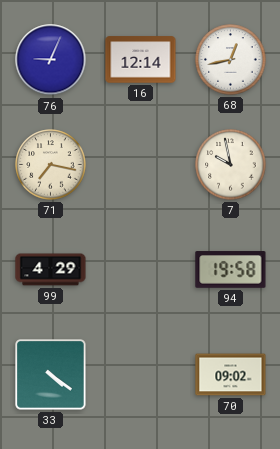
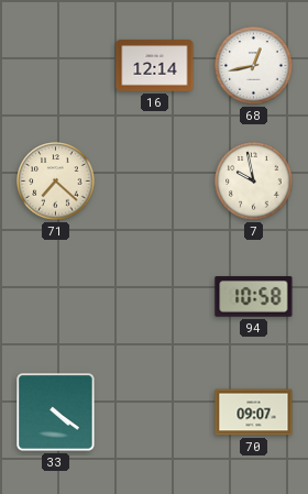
76: 9:04 -> none (51, 60)
71: 7:17 -> 7:22 (56, 182)
99: 4:29 -> none (51, 270)
94: 19:58 -> 10:58 (254, 297)
70: 09:02 -> 09:07 (254, 413)
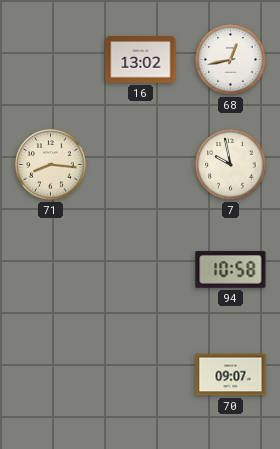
16: 12:14 -> 13:02 (141, 60)
71: 7:22 -> 8:16 (51, 165)
33: 4:21 -> none (56, 413)
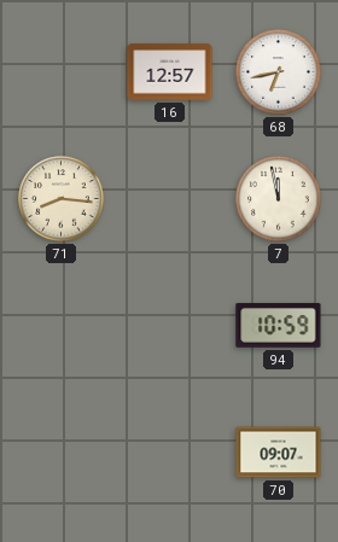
16: 13:02 -> 12:57 (170, 72)
68: 12:43 -> 6:43 (279, 72)
7: 9:58 -> 11:58 (279, 199)
94: 10:58 -> 10:59 (279, 326)
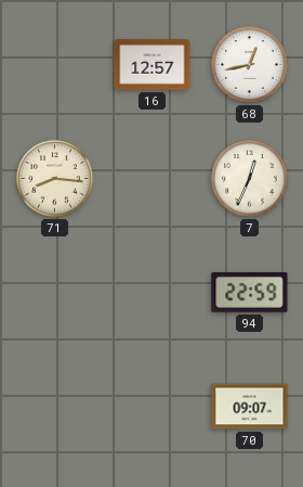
68: 6:43 -> 12:43 (250, 65)
7: 11:58 -> 12:34 (250, 179)
94: 10:59 -> 22:59 (250, 293)
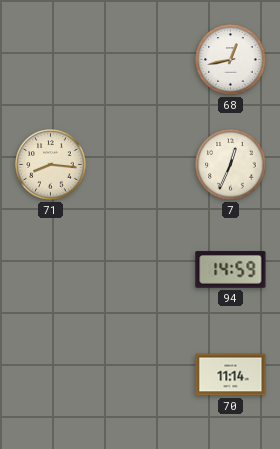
16: 12:57 -> none (153, 65)
94: 22:59 -> 14:59 (231, 270)
70: 09:07 -> 11:14 (231, 375)
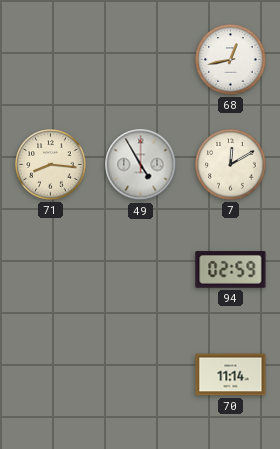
49: none -> 4:55 (141, 165)
7: 12:34 -> 12:10 (231, 165)
94: 14:59 -> 02:59 (231, 270)
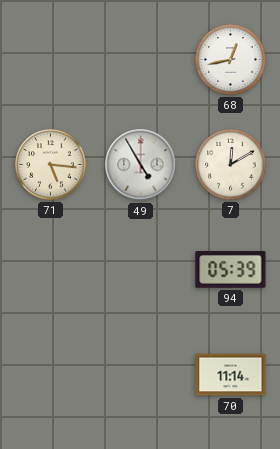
71: 8:16 -> 5:16 (51, 165)
94: 02:59 -> 05:39 (231, 270)
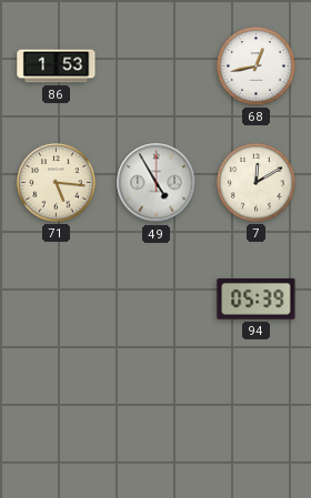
86: none -> 1:53 (57, 67)
70: 11:14 -> none (231, 375)
